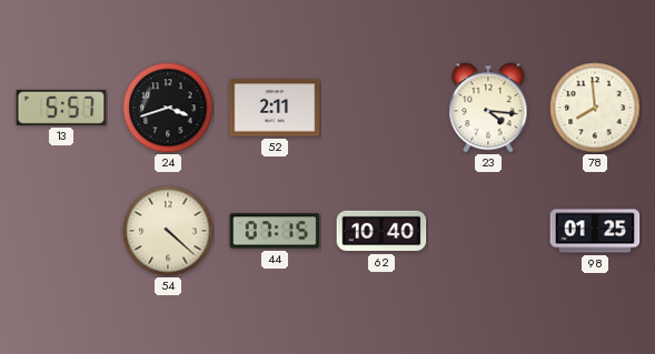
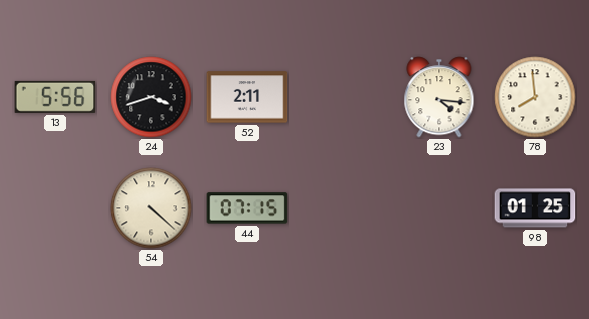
13: 5:57 -> 5:56 (55, 97)
62: 10:40 -> none (381, 231)
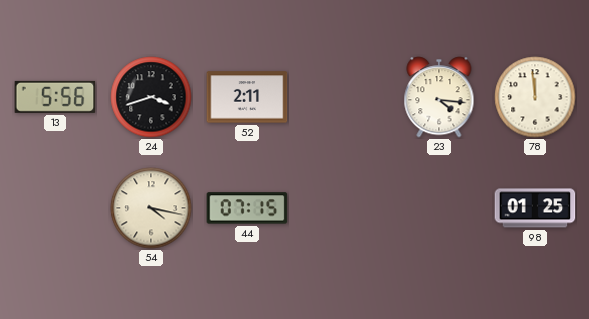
78: 7:59 -> 11:59 (535, 97)
54: 4:22 -> 4:17 (151, 208)
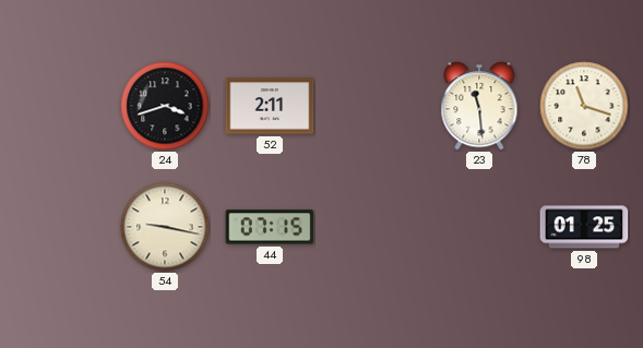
13: 5:56 -> none (55, 97)
23: 4:16 -> 11:29 (479, 106)
78: 11:59 -> 11:18 (584, 106)
54: 4:17 -> 9:17 (165, 227)
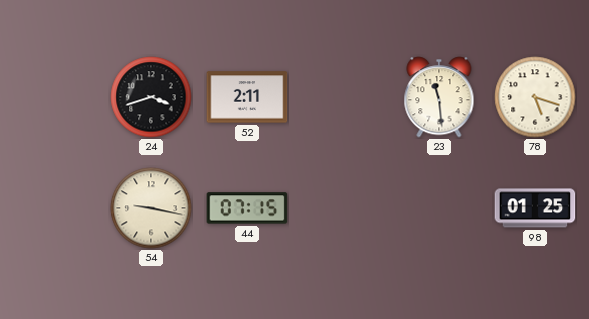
78: 11:18 -> 5:18 (535, 97)
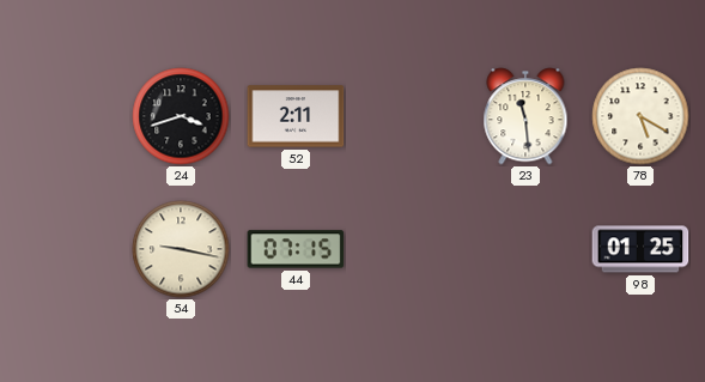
78: 5:18 -> 5:20 (640, 116)
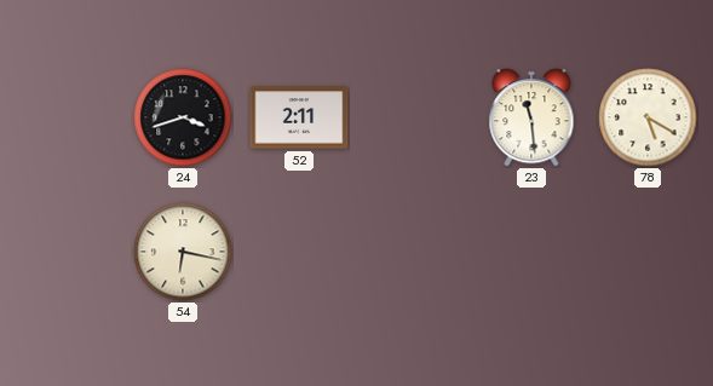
54: 9:17 -> 6:17 (183, 252)
44: 07:15 -> none (296, 249)
98: 01:25 -> none (640, 249)
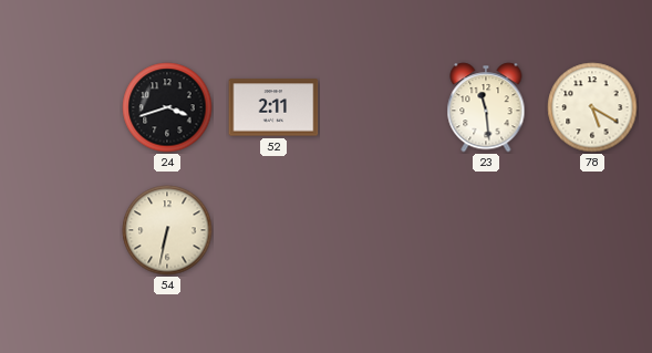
54: 6:17 -> 6:32 (167, 230)
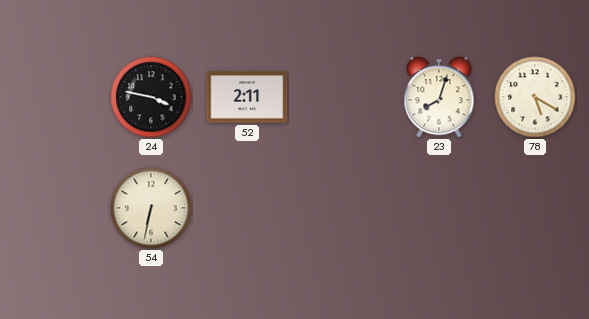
24: 3:42 -> 3:47 (151, 97)
23: 11:29 -> 8:03 (439, 97)
